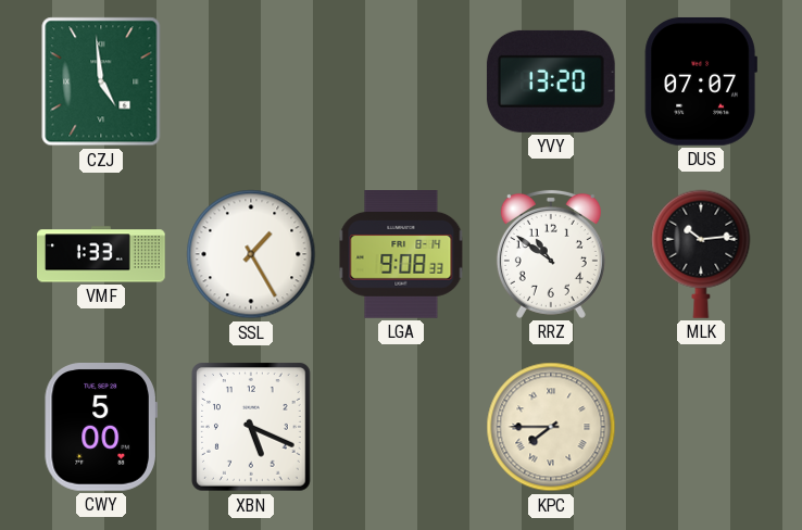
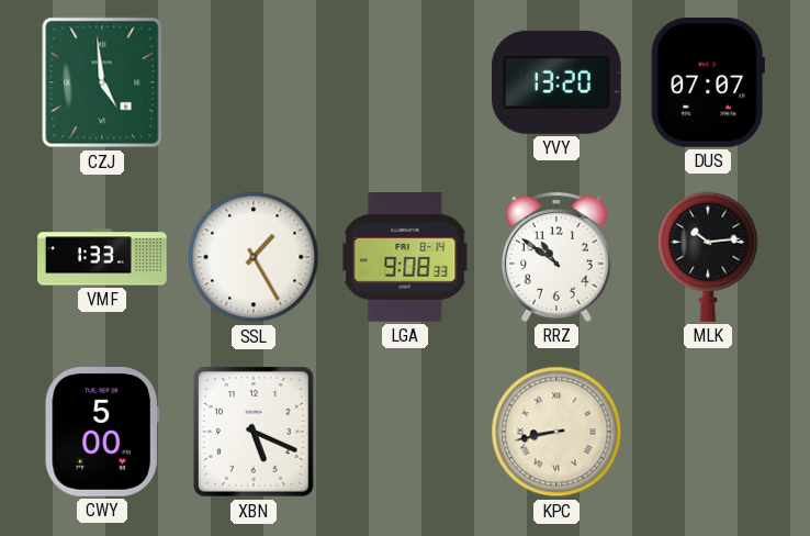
KPC: 7:45 -> 8:43 (556, 432)
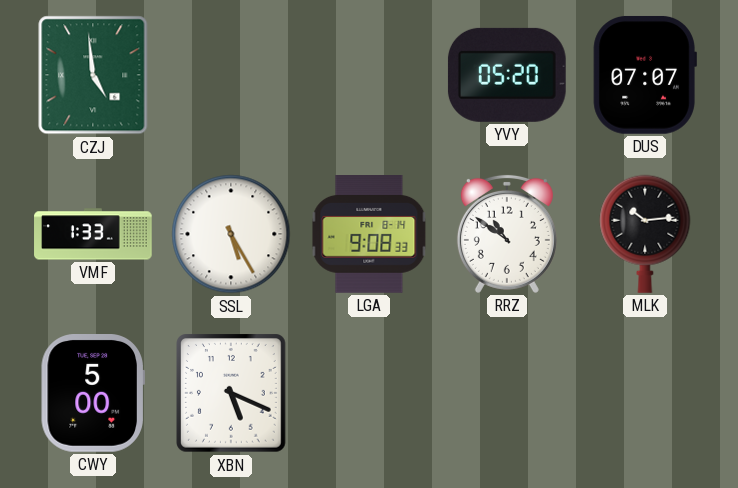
YVY: 13:20 -> 05:20 (507, 75)
SSL: 1:25 -> 5:25 (231, 234)
KPC: 8:43 -> none (556, 432)
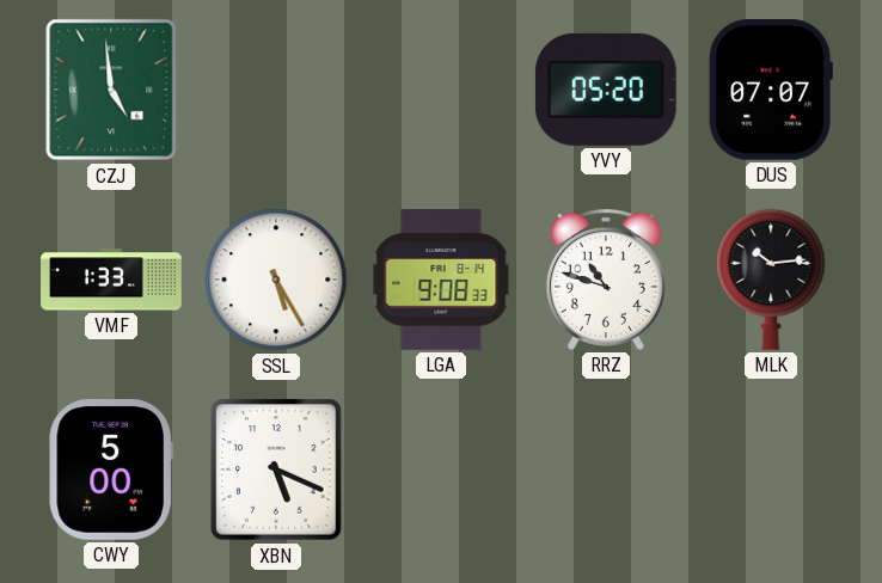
RRZ: 10:51 -> 10:48 (606, 280)
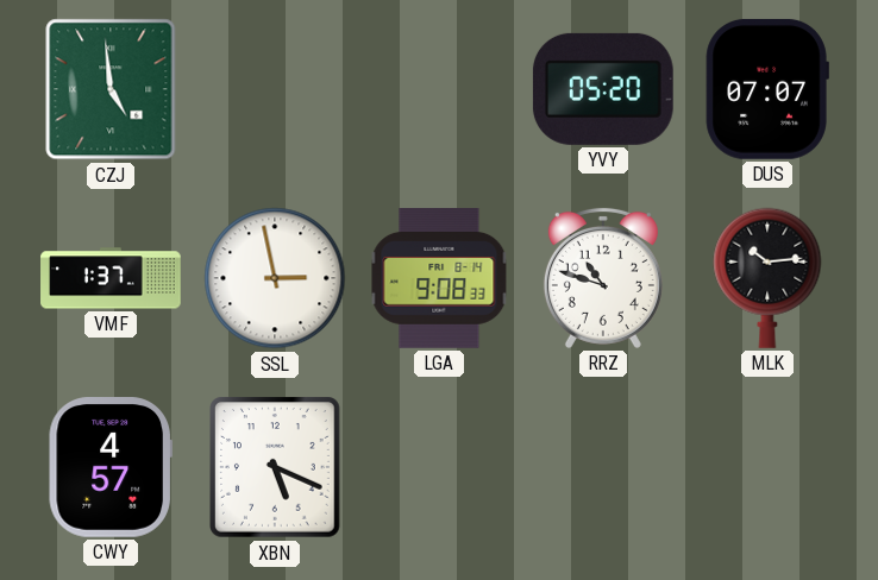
VMF: 1:33 -> 1:37 (111, 278)
SSL: 5:25 -> 2:58 (275, 278)
CWY: 5:00 -> 4:57 (111, 468)
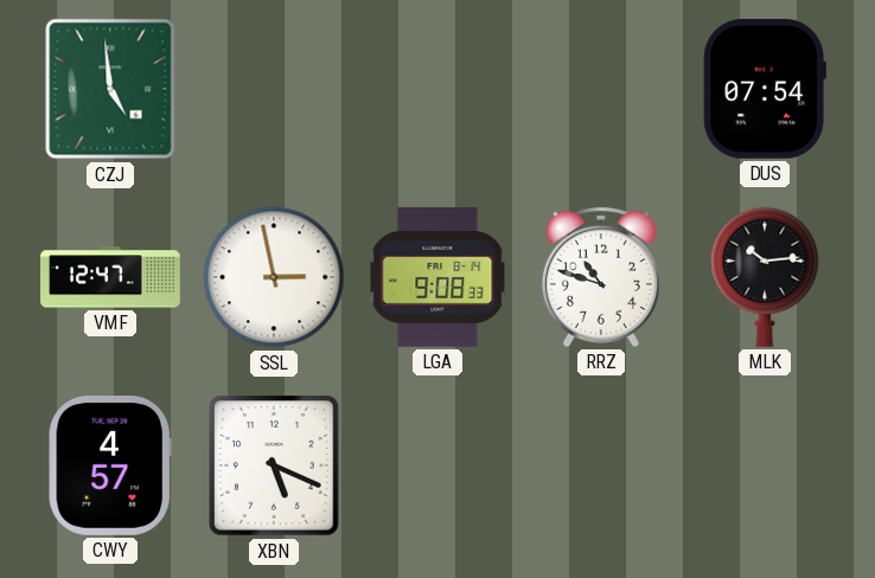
YVY: 05:20 -> none (603, 89)
DUS: 07:07 -> 07:54 (765, 89)
VMF: 1:37 -> 12:47 (110, 277)
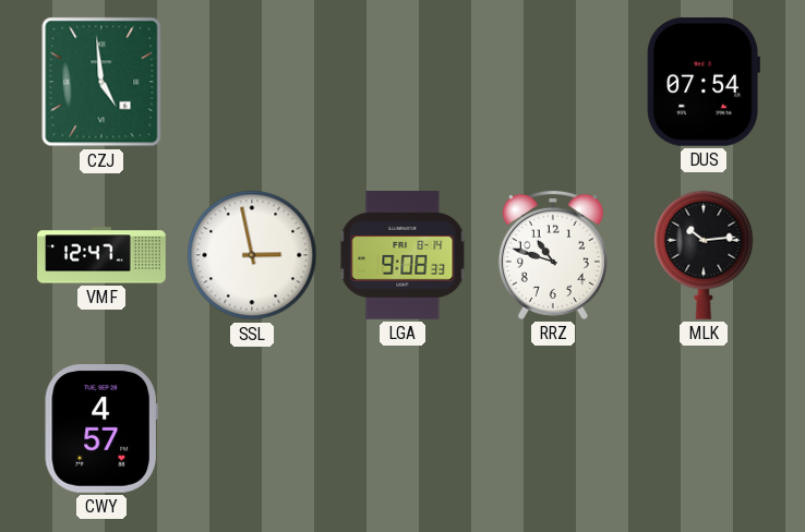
XBN: 5:19 -> none (275, 465)
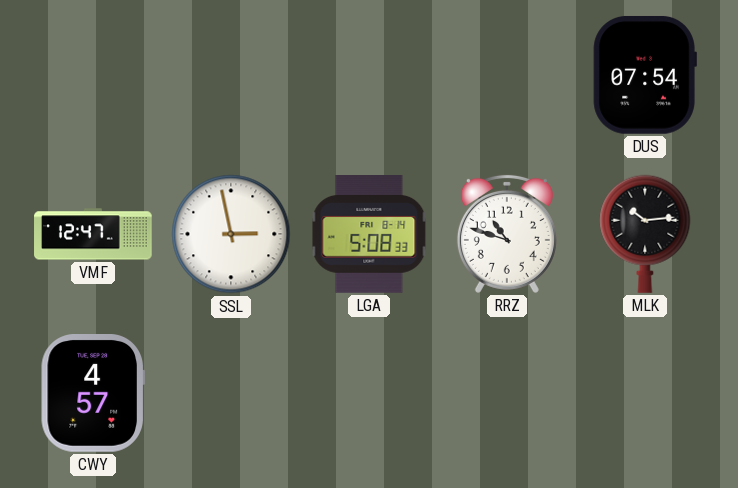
CZJ: 4:59 -> none (101, 82)
LGA: 9:08 -> 5:08 (369, 235)
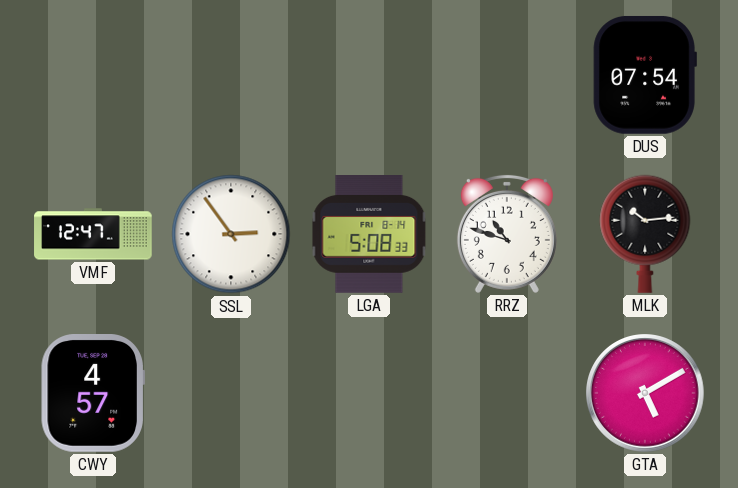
SSL: 2:58 -> 2:54 (231, 234)
GTA: none -> 5:10 (646, 394)
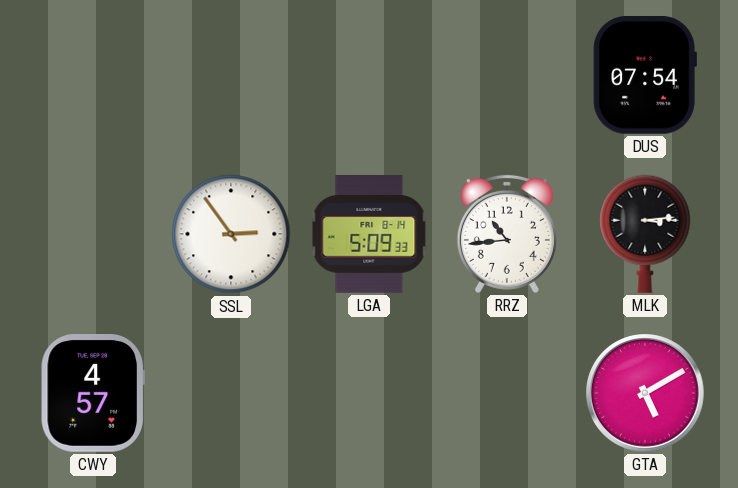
VMF: 12:47 -> none (93, 234)
LGA: 5:08 -> 5:09 (369, 235)
RRZ: 10:48 -> 10:44 (507, 234)
MLK: 10:14 -> 3:14 (645, 234)
